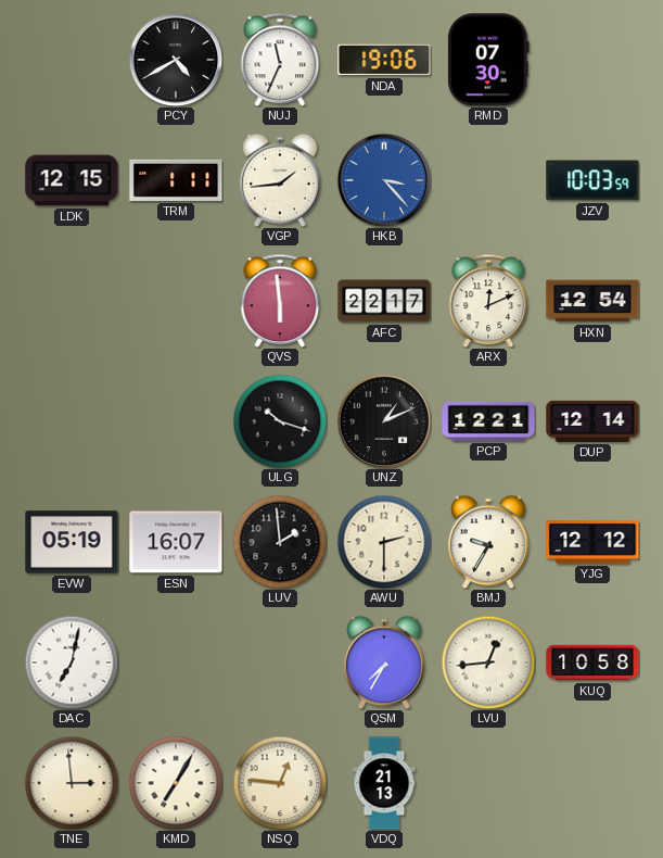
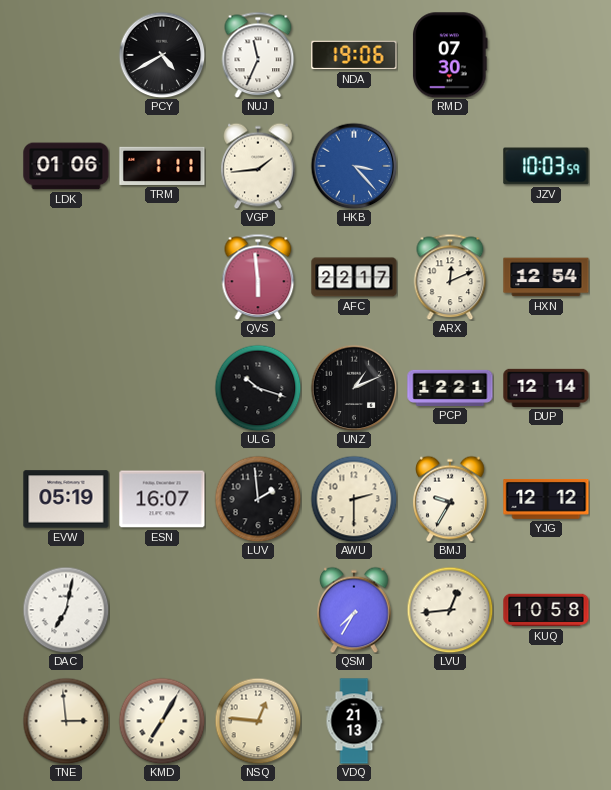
LDK: 12:15 -> 01:06 (66, 166)
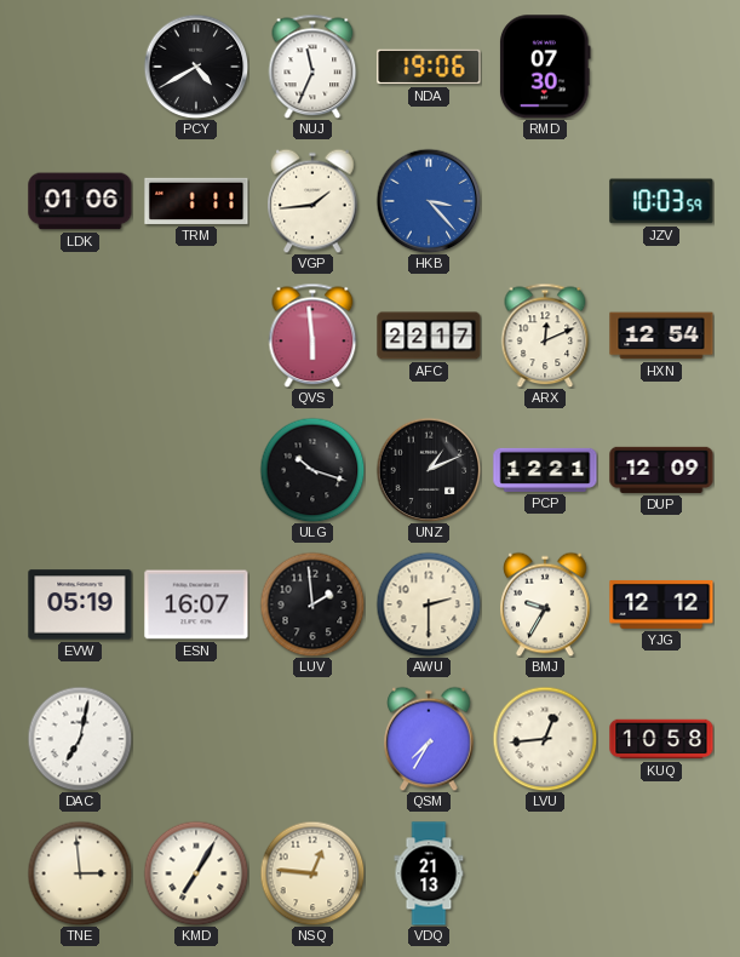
DUP: 12:14 -> 12:09 (661, 470)
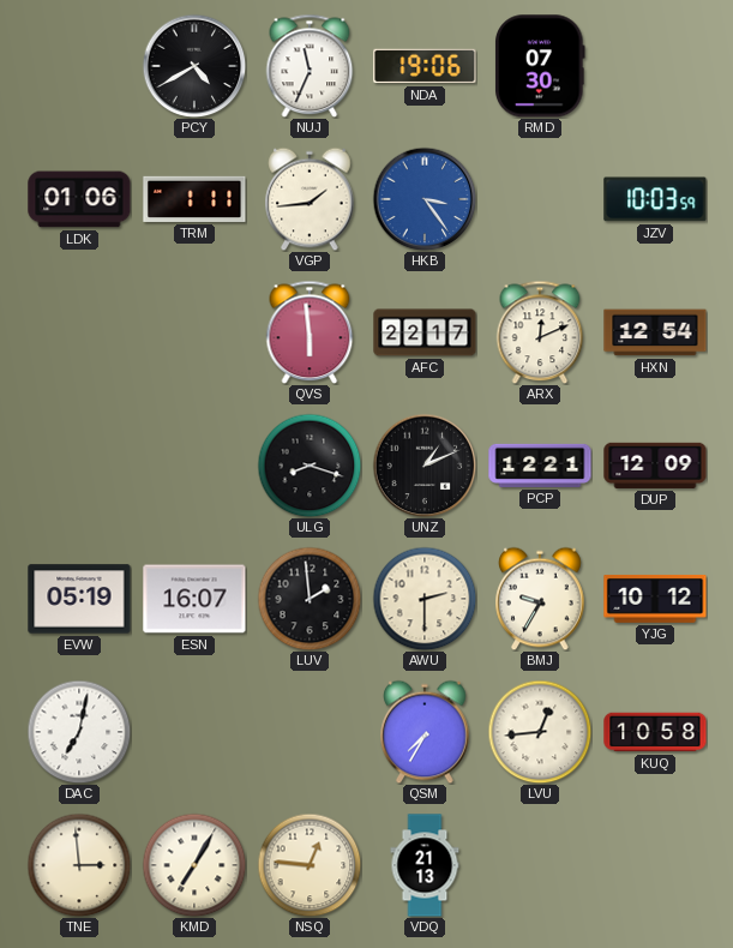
HKB: 3:23 -> 3:24 (425, 199)
ULG: 10:18 -> 8:18 (310, 466)
YJG: 12:12 -> 10:12 (655, 599)
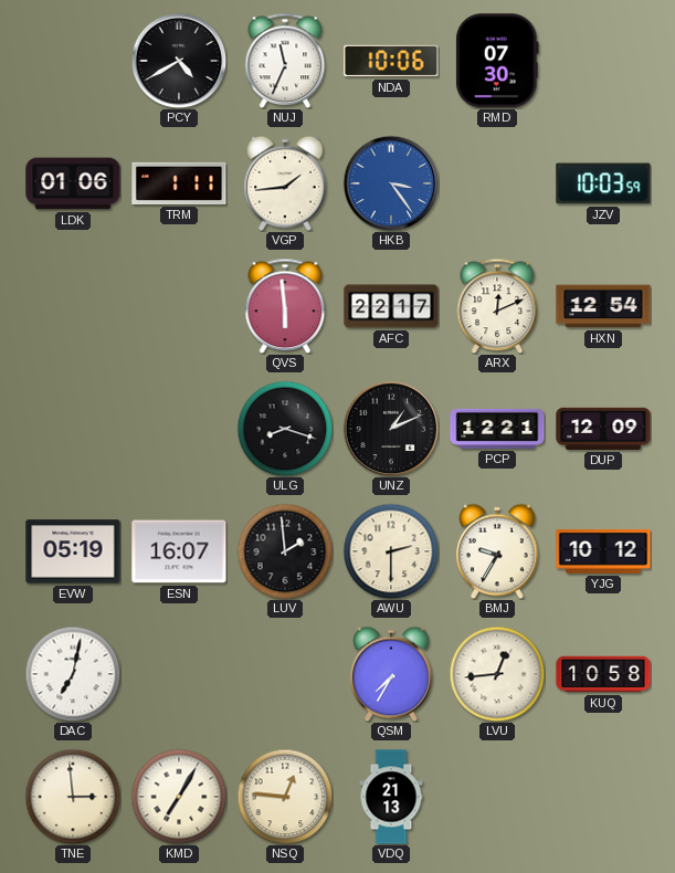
NDA: 19:06 -> 10:06 (391, 61)
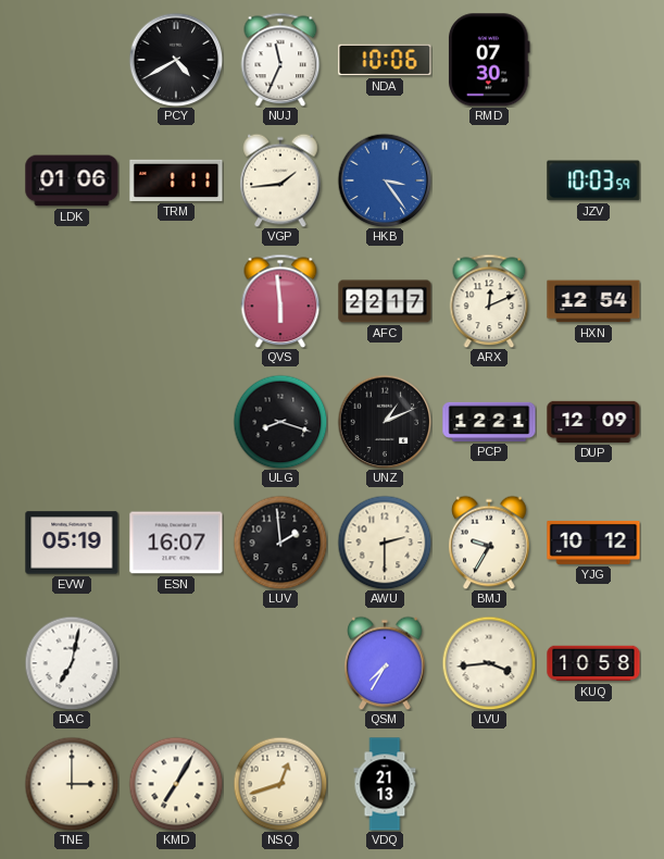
LVU: 12:44 -> 3:44 (489, 663)
TNE: 2:59 -> 3:00 (72, 784)
NSQ: 12:46 -> 12:42 (280, 784)
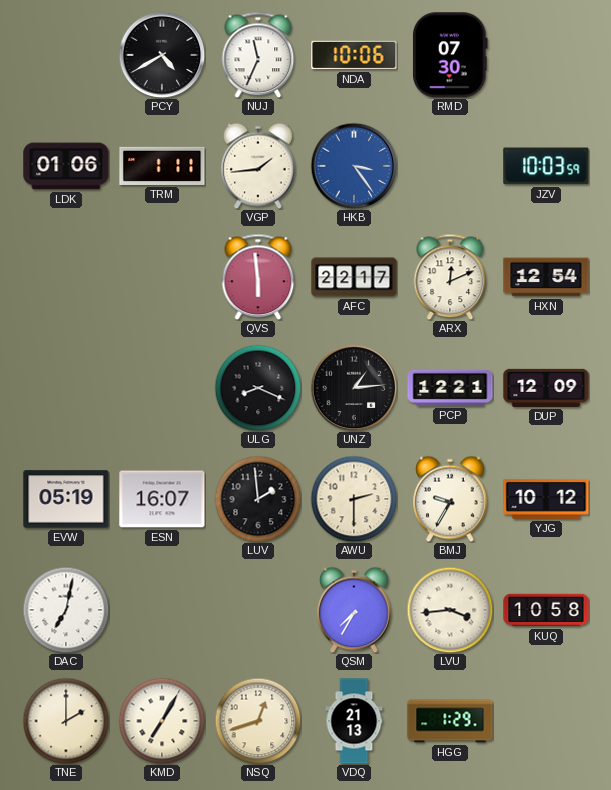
ULG: 8:18 -> 8:19 (258, 388)
UNZ: 1:11 -> 1:14 (354, 388)
TNE: 3:00 -> 2:00 (66, 721)
HGG: none -> 1:29 (450, 721)
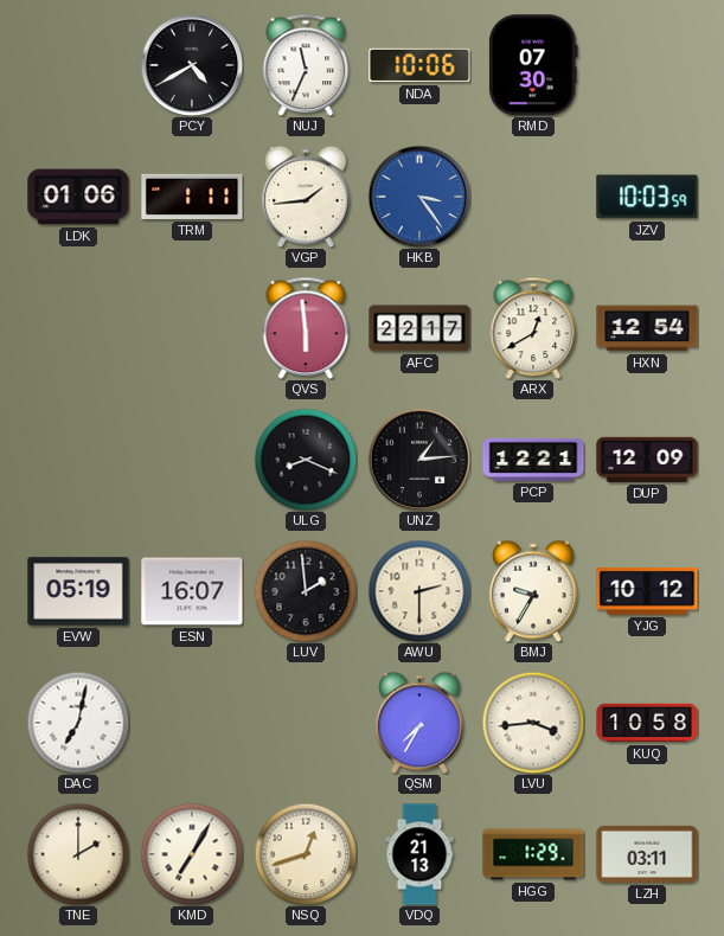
ARX: 12:11 -> 12:40 (533, 328)
LZH: none -> 03:11 (647, 854)
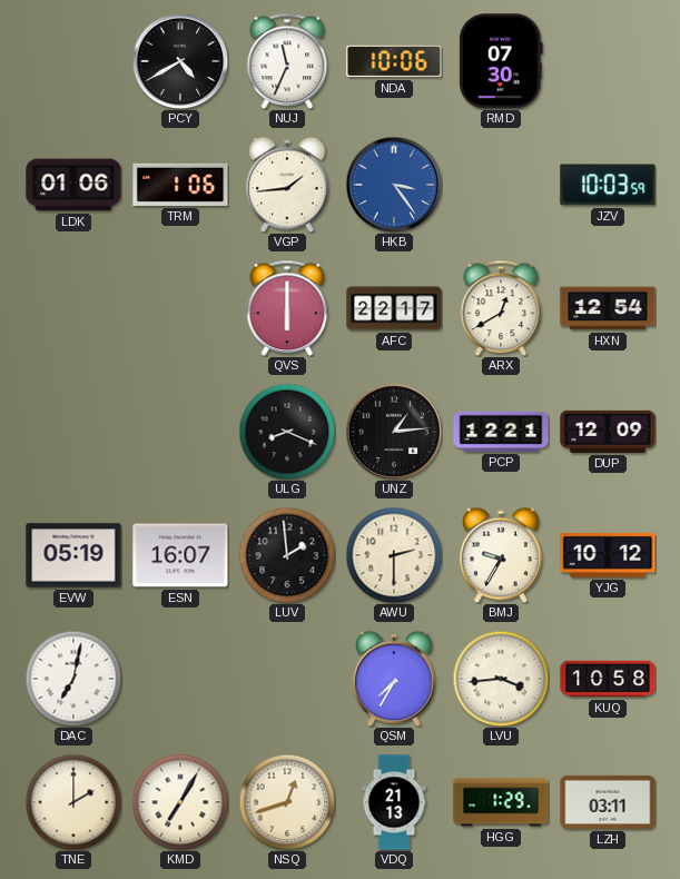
TRM: 1:11 -> 1:06 (180, 185)
QVS: 5:59 -> 6:00 (287, 308)
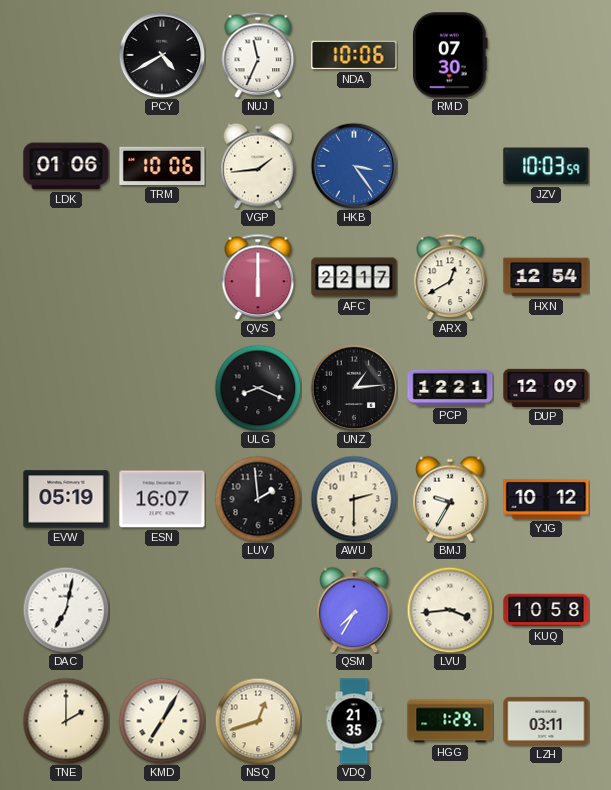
TRM: 1:06 -> 10:06 (162, 166)
VDQ: 21:13 -> 21:35 (354, 721)
